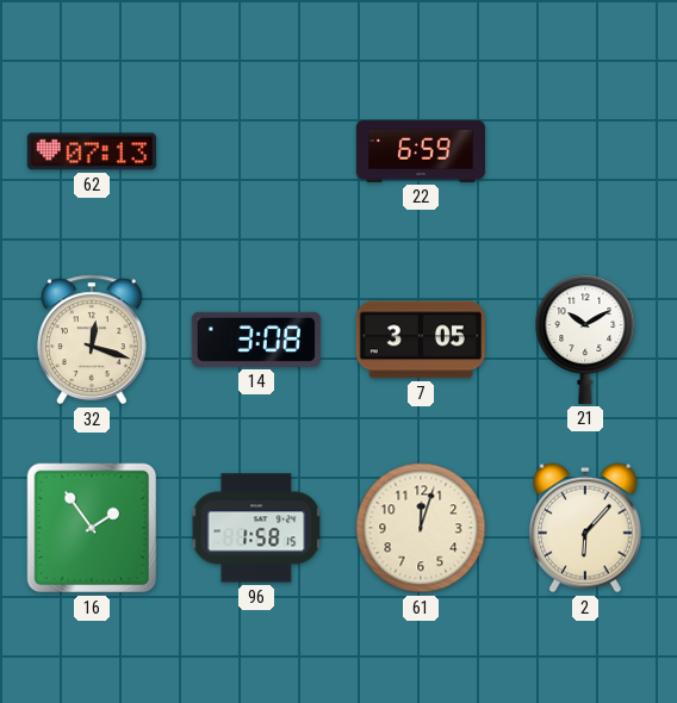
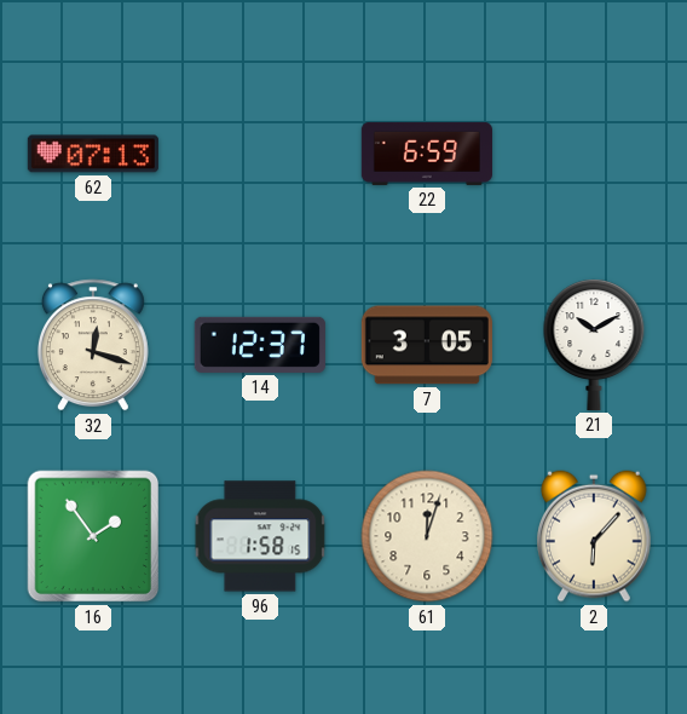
14: 3:08 -> 12:37 (260, 345)
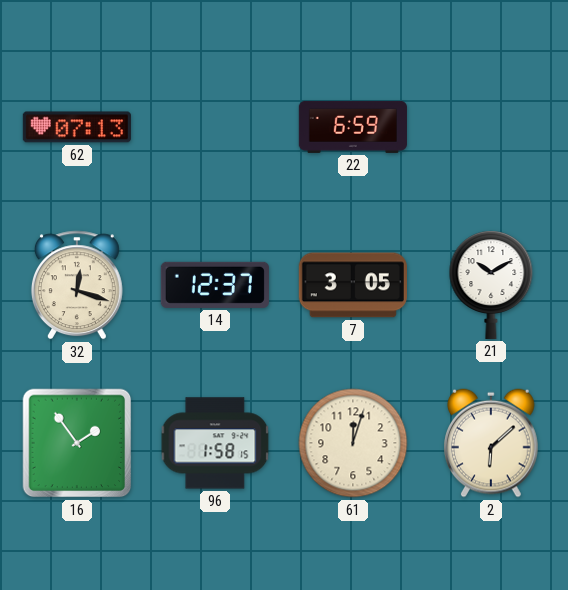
2: 6:07 -> 6:08 (492, 443)
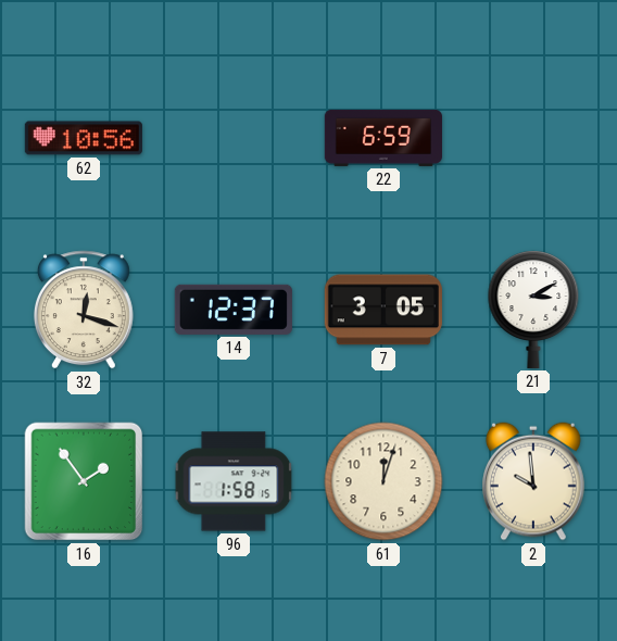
62: 07:13 -> 10:56 (84, 138)
21: 10:10 -> 3:10 (533, 310)
2: 6:08 -> 9:59 (534, 481)
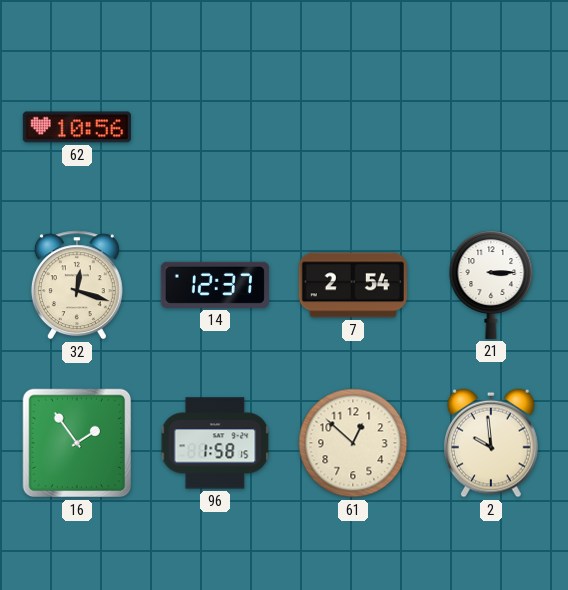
22: 6:59 -> none (383, 138)
7: 3:05 -> 2:54 (353, 285)
21: 3:10 -> 3:15 (491, 285)
61: 12:03 -> 12:52 (353, 443)
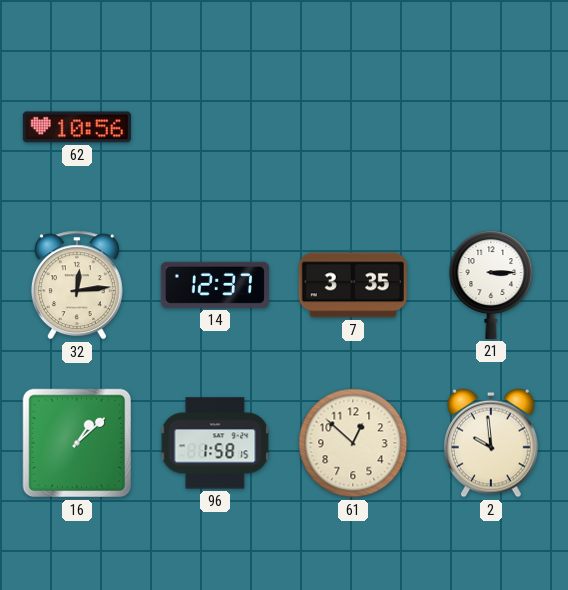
32: 12:18 -> 12:14 (77, 285)
7: 2:54 -> 3:35 (353, 285)
16: 1:54 -> 1:08 (77, 443)
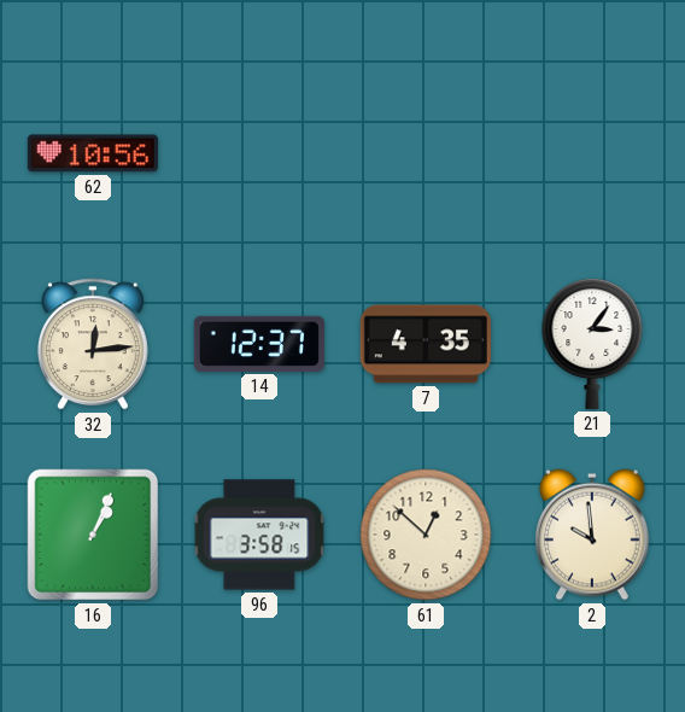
7: 3:35 -> 4:35 (426, 344)
21: 3:15 -> 3:06 (592, 344)
16: 1:08 -> 1:04 (93, 535)
96: 1:58 -> 3:58 (259, 535)
